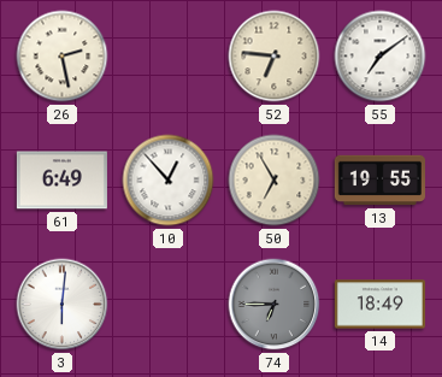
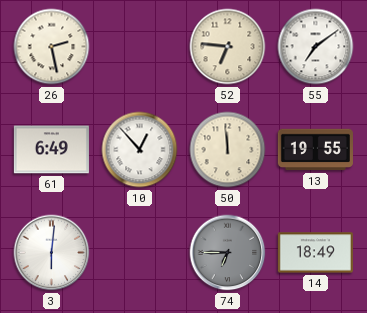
50: 6:55 -> 11:59 (228, 150)
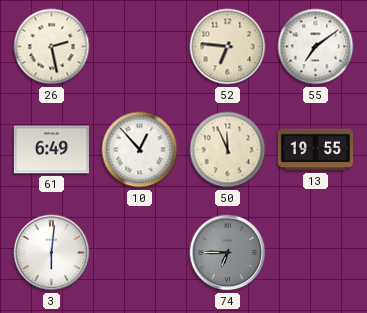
50: 11:59 -> 11:56 (228, 150)
14: 18:49 -> none (315, 253)
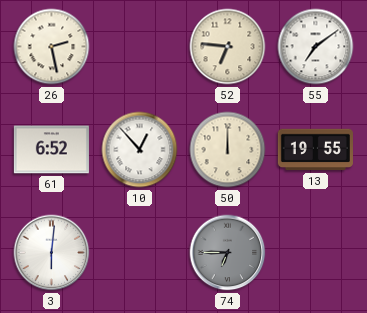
61: 6:49 -> 6:52 (51, 150)
50: 11:56 -> 12:00 (228, 150)
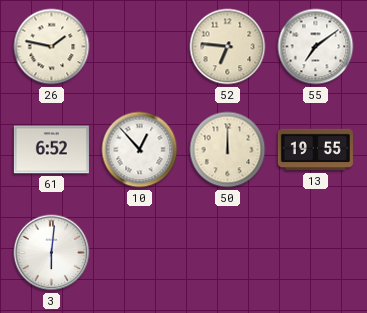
26: 2:28 -> 1:47 (52, 47)
74: 6:45 -> none (228, 253)
